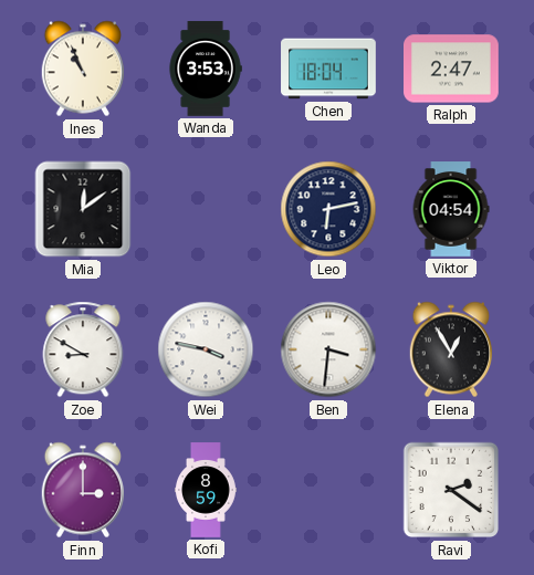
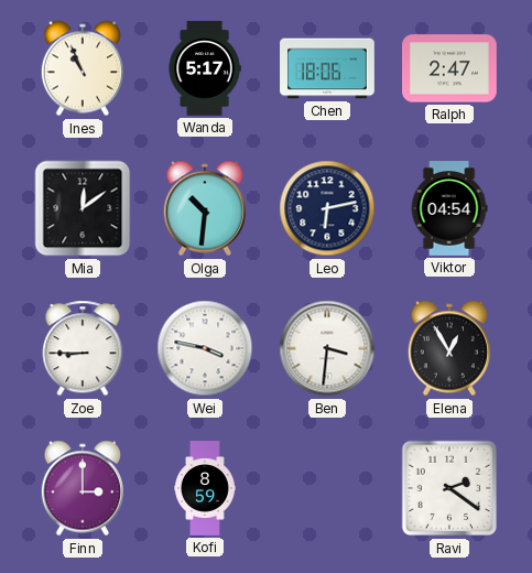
Wanda: 3:53 -> 5:17 (205, 68)
Chen: 18:04 -> 18:06 (327, 68)
Olga: none -> 10:31 (204, 208)
Zoe: 8:50 -> 8:45 (83, 348)
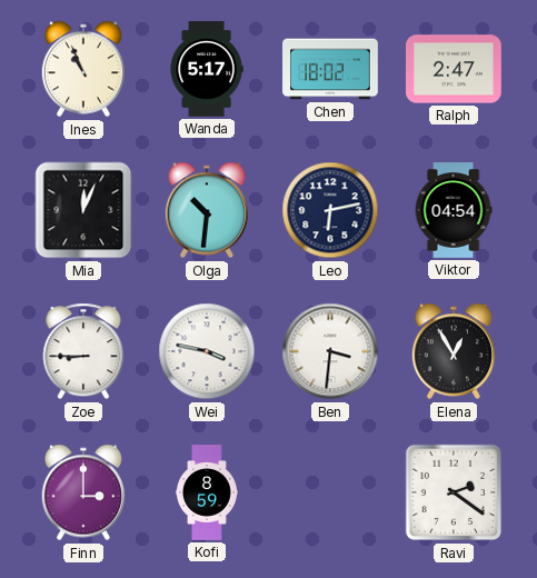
Chen: 18:06 -> 18:02 (330, 69)
Mia: 12:09 -> 12:04 (83, 210)
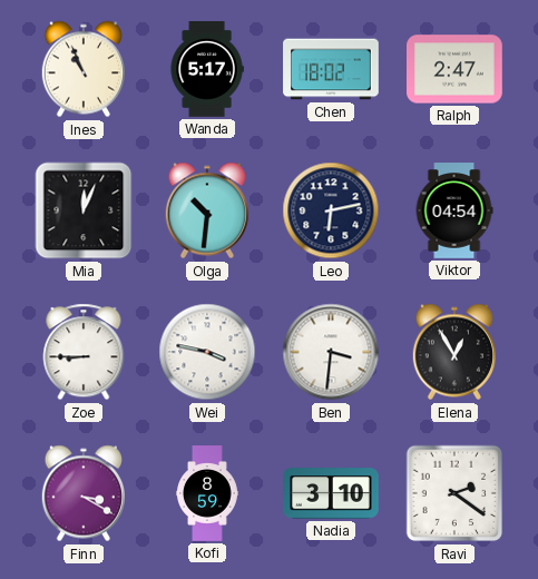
Finn: 3:00 -> 3:20 (82, 493)
Nadia: none -> 3:10 (332, 493)
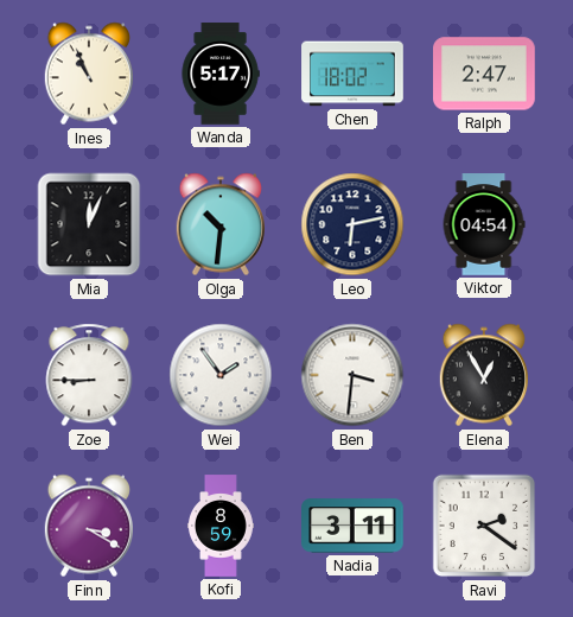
Wei: 3:47 -> 1:54 (221, 375)
Nadia: 3:10 -> 3:11 (354, 526)
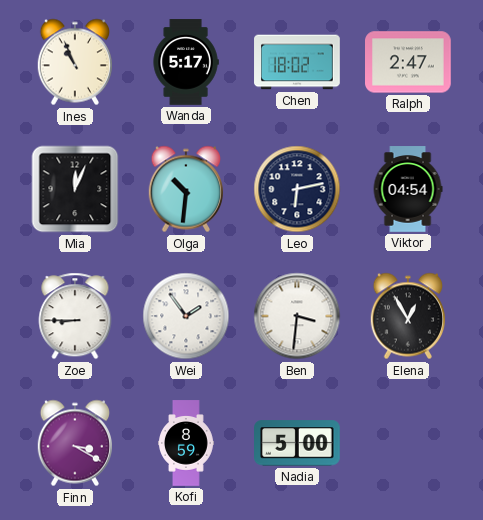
Nadia: 3:11 -> 5:00 (298, 443)
Ravi: 2:21 -> none (484, 526)
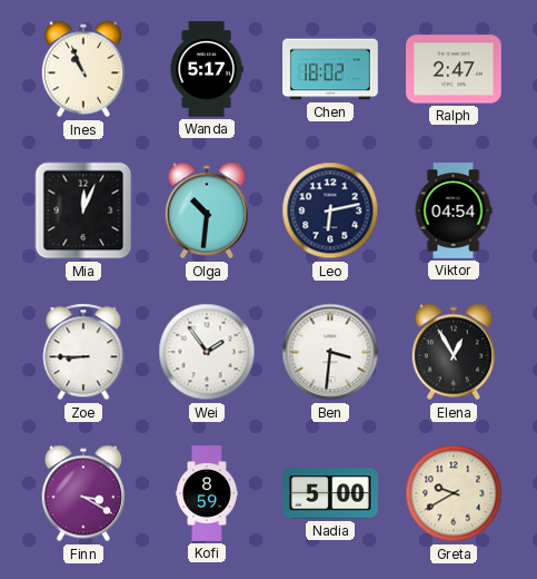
Greta: none -> 9:40 (454, 493)
